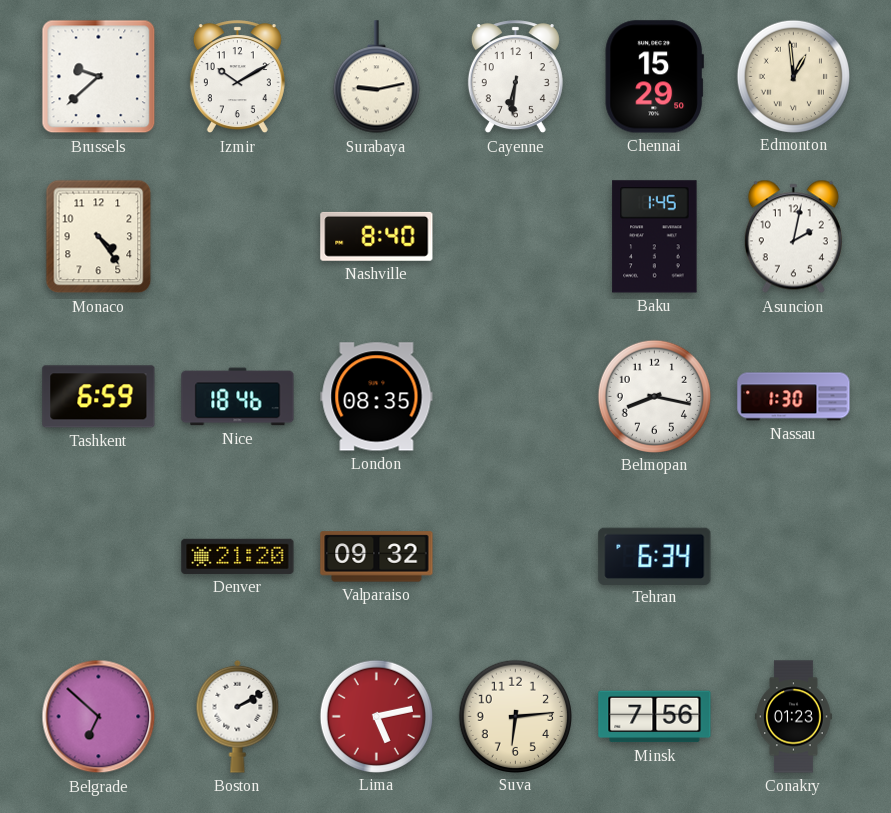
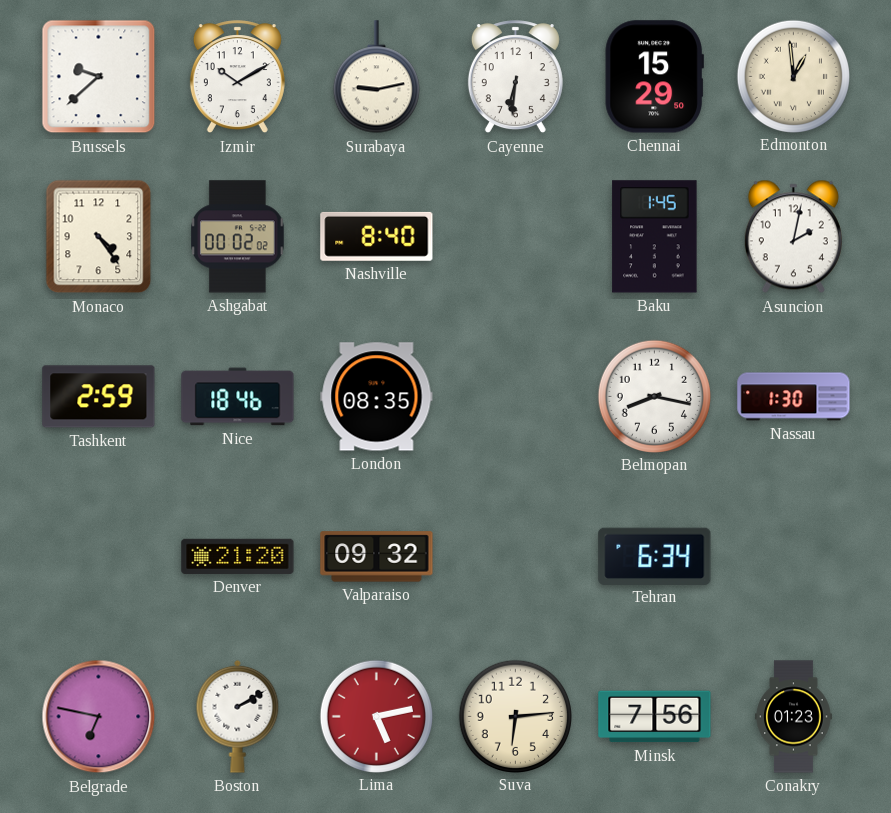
Ashgabat: none -> 00:02 (238, 237)
Tashkent: 6:59 -> 2:59 (99, 397)
Belgrade: 6:52 -> 6:47 (99, 717)
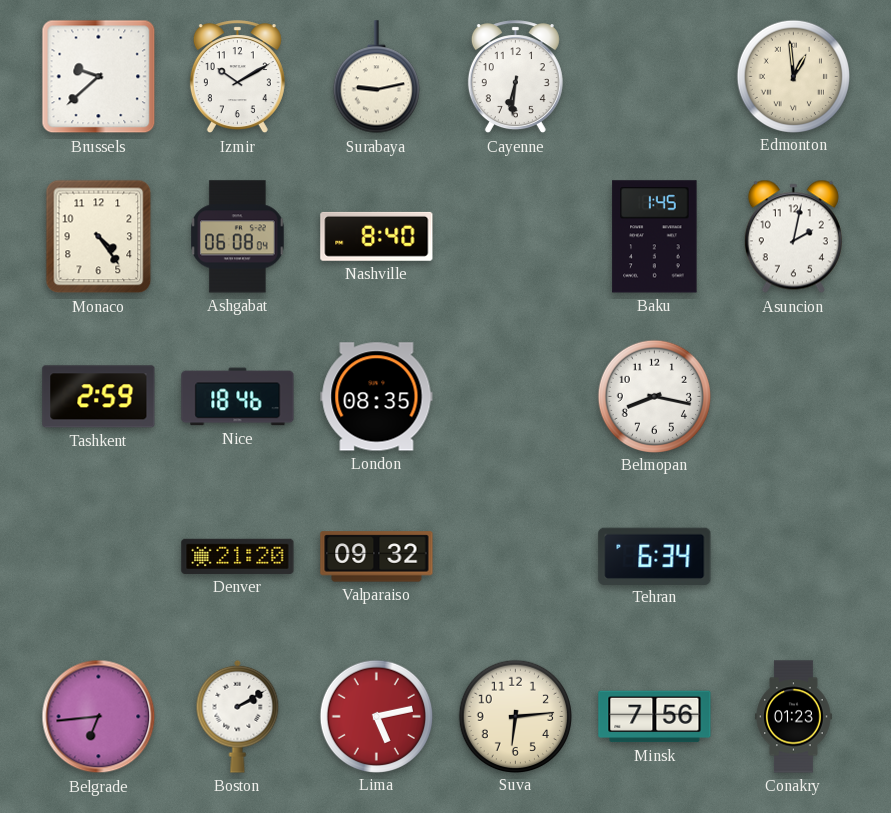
Chennai: 15:29 -> none (654, 77)
Ashgabat: 00:02 -> 06:08 (238, 237)
Nassau: 1:30 -> none (794, 397)
Belgrade: 6:47 -> 6:44 (99, 717)
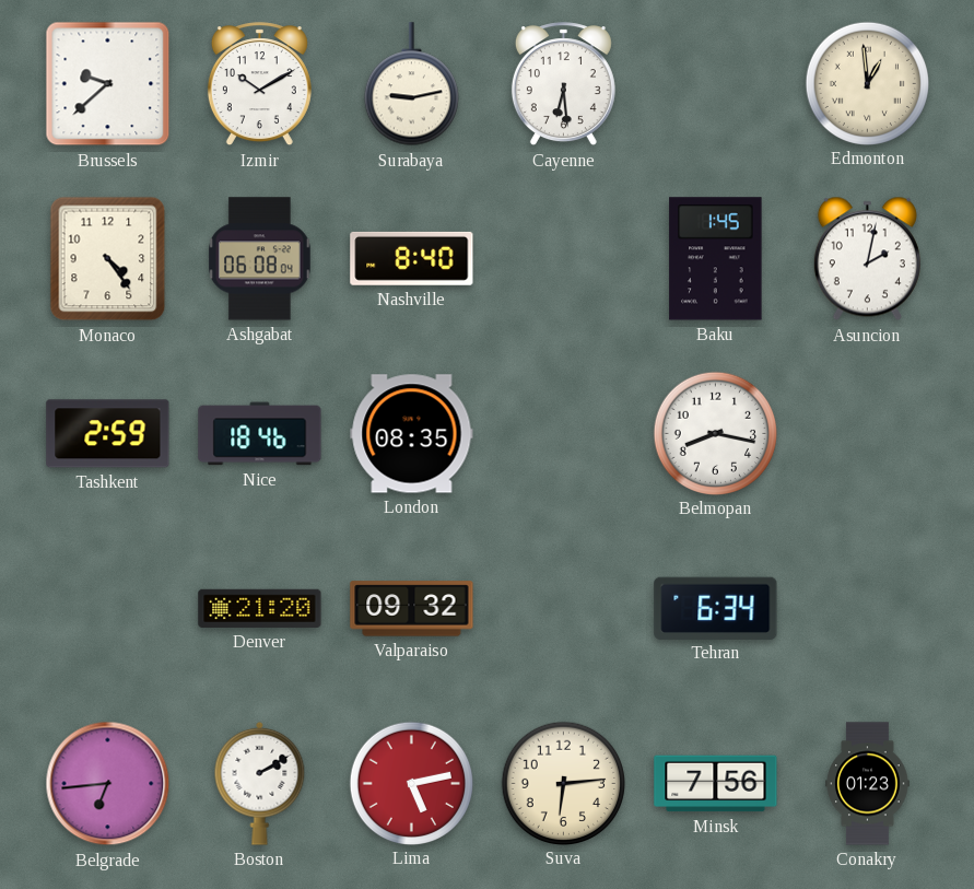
Cayenne: 6:31 -> 6:29 (563, 84)
